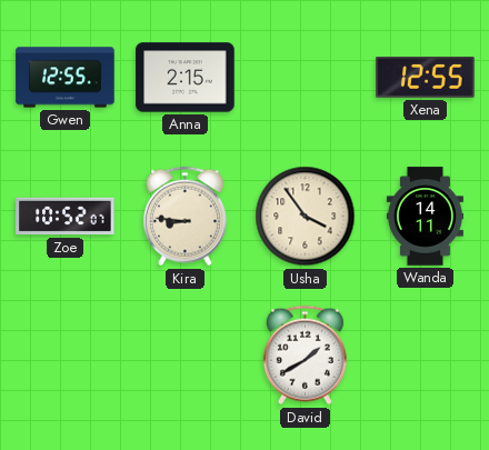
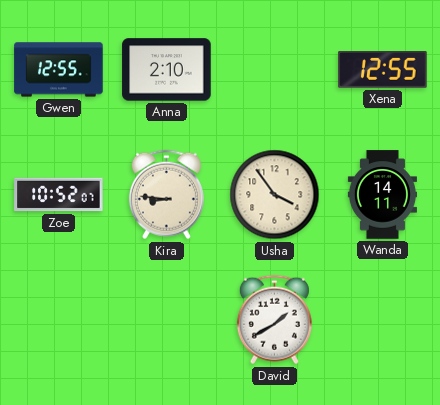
Anna: 2:15 -> 2:10 (167, 70)
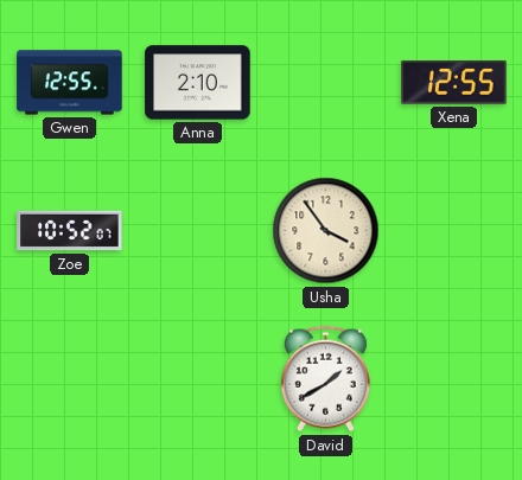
Kira: 8:46 -> none (166, 195)
Wanda: 14:11 -> none (382, 195)
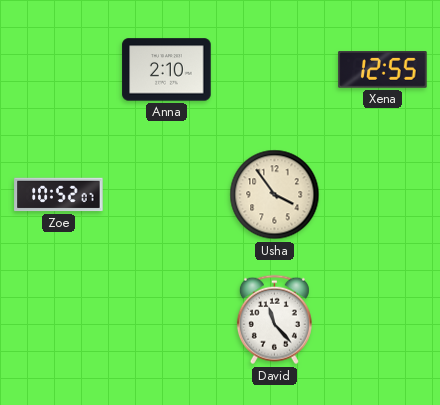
Gwen: 12:55 -> none (70, 83)
David: 1:40 -> 11:23 (274, 320)
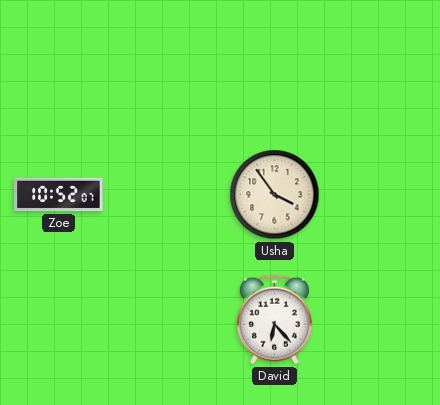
Anna: 2:10 -> none (167, 70)
Xena: 12:55 -> none (383, 70)
David: 11:23 -> 6:23 (274, 320)
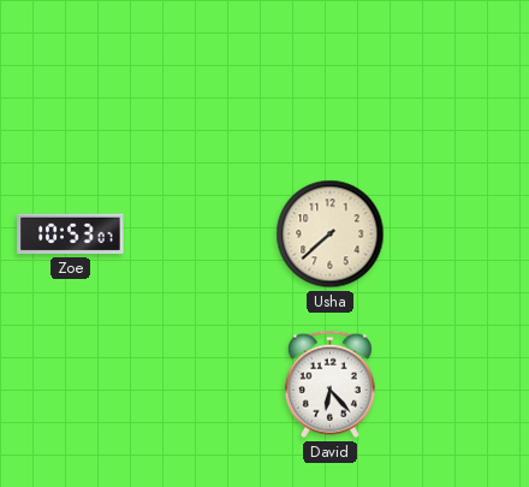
Zoe: 10:52 -> 10:53 (71, 234)
Usha: 3:54 -> 7:38 (331, 234)
